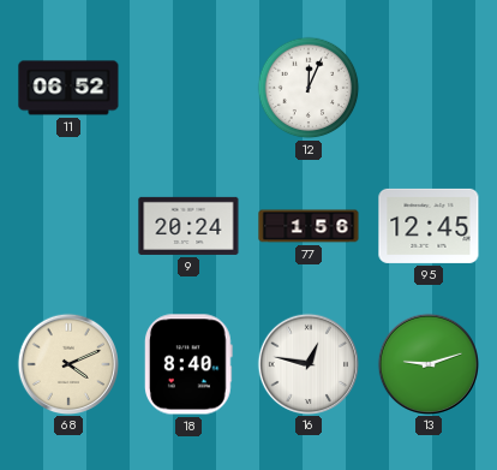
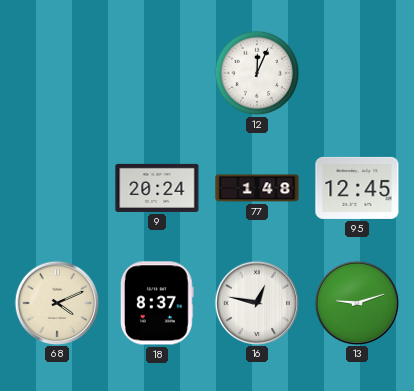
11: 06:52 -> none (68, 88)
77: 1:56 -> 1:48 (257, 188)
18: 8:40 -> 8:37 (157, 303)
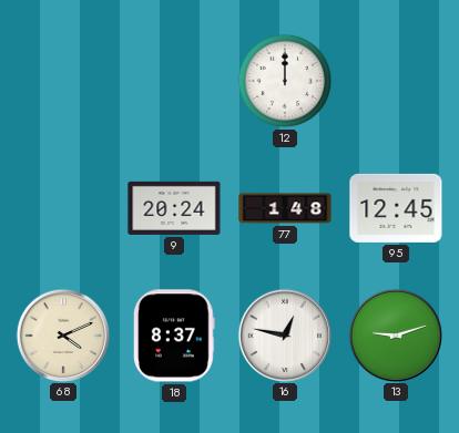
12: 12:04 -> 12:00 (285, 81)
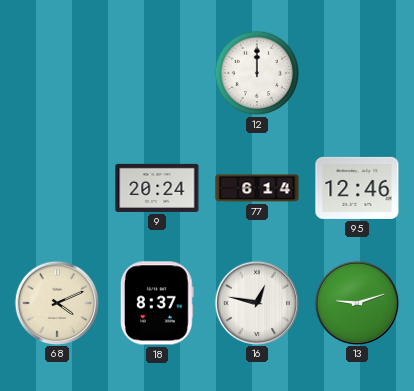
77: 1:48 -> 6:14 (257, 188)
95: 12:45 -> 12:46 (357, 188)
